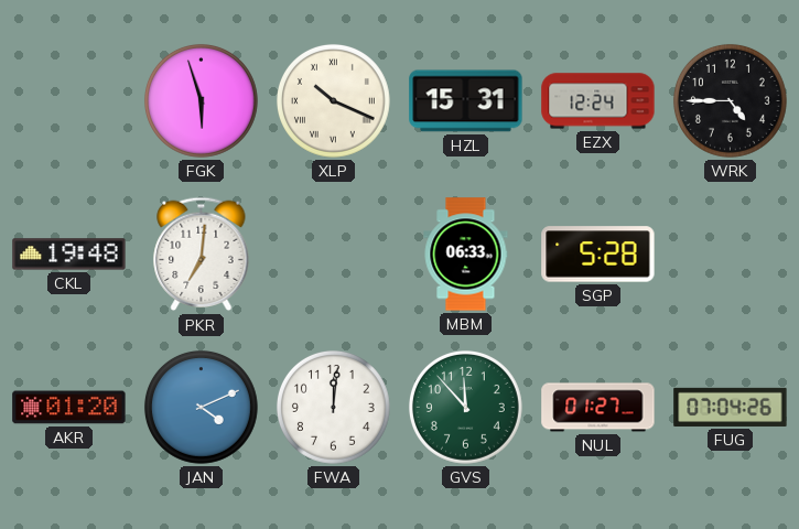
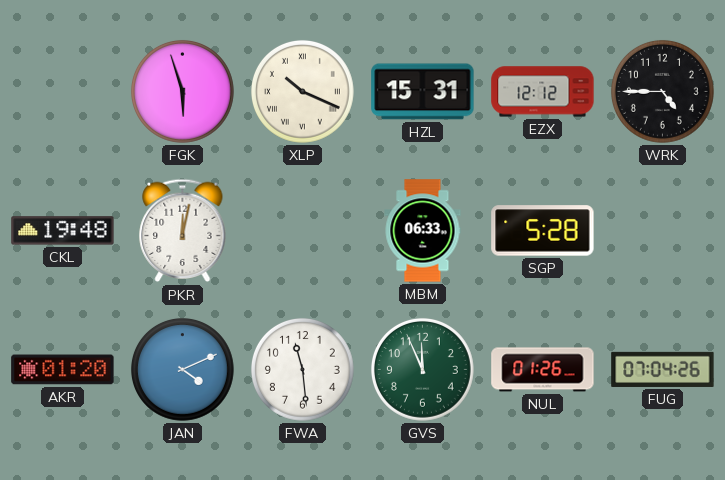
EZX: 12:24 -> 12:12 (543, 92)
PKR: 7:01 -> 12:02 (183, 231)
FWA: 12:01 -> 11:29 (302, 369)
GVS: 11:53 -> 11:56 (422, 369)
NUL: 01:27 -> 01:26 (543, 370)
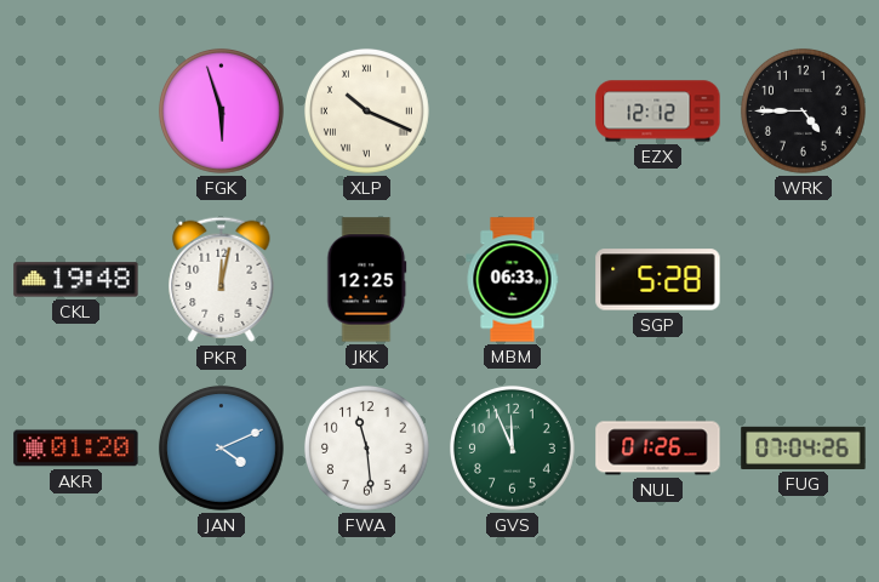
HZL: 15:31 -> none (423, 92)
JKK: none -> 12:25 (367, 280)
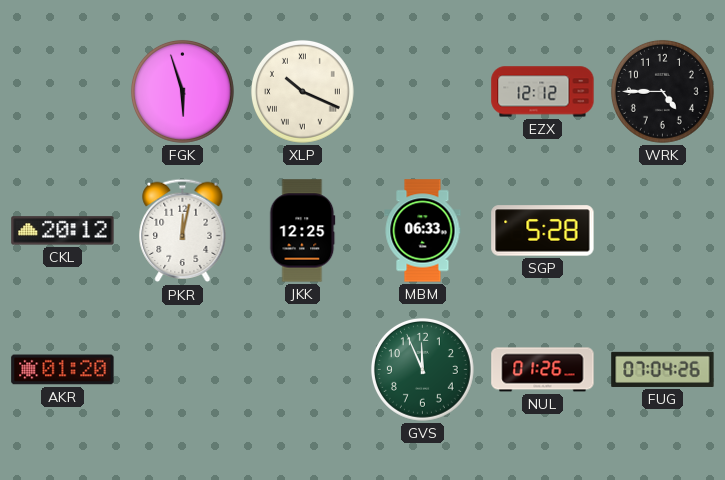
CKL: 19:48 -> 20:12 (63, 231)
JAN: 4:11 -> none (221, 447)
FWA: 11:29 -> none (366, 447)
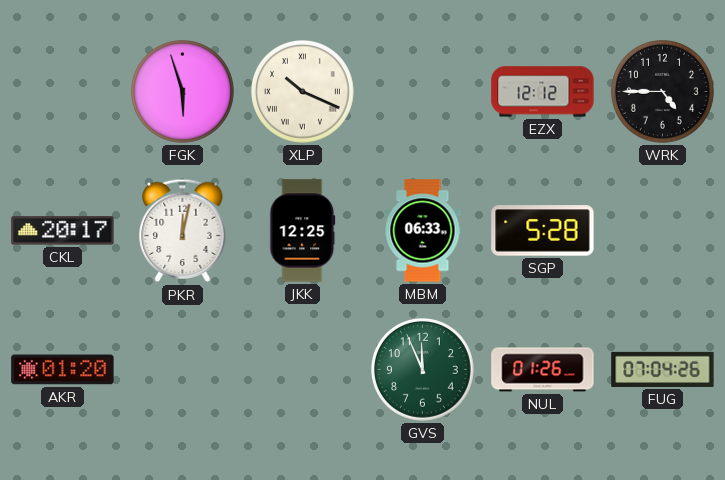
CKL: 20:12 -> 20:17 (63, 231)
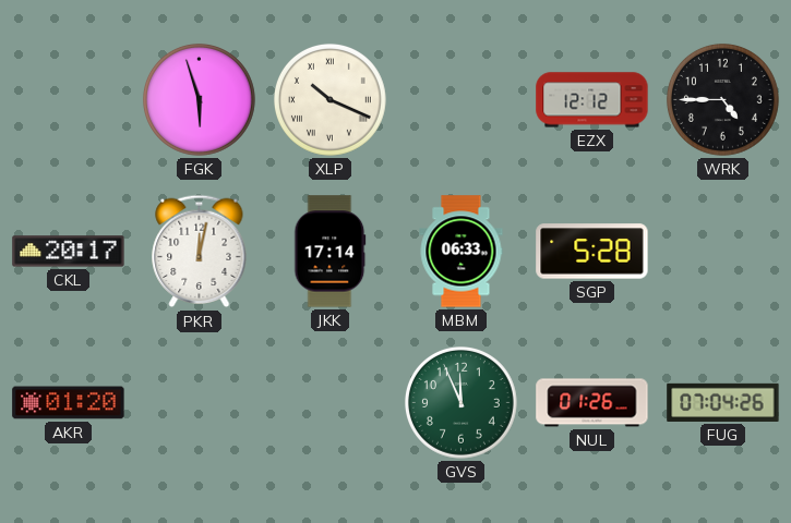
JKK: 12:25 -> 17:14 (331, 252)
